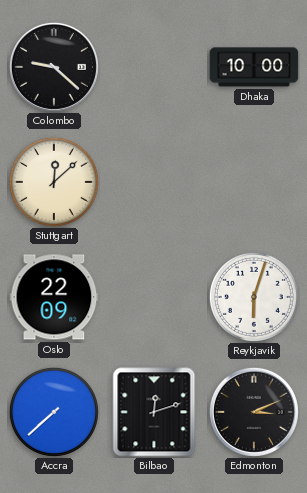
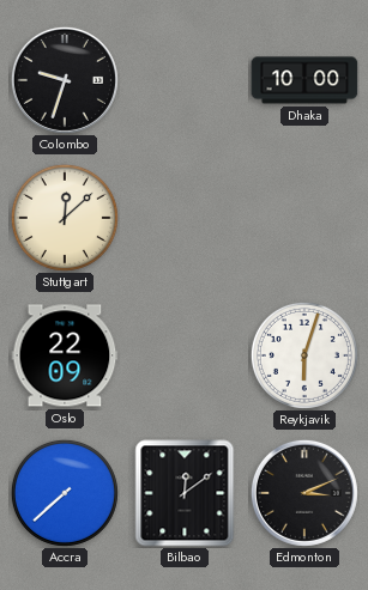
Colombo: 9:22 -> 9:33 (65, 80)
Bilbao: 12:12 -> 12:09 (185, 493)
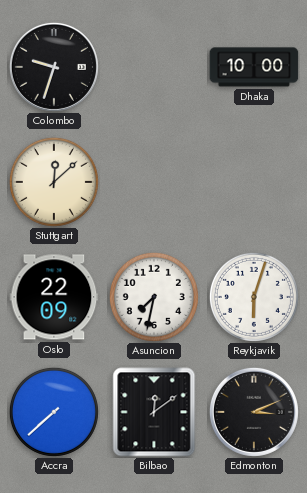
Asuncion: none -> 7:32 (154, 297)
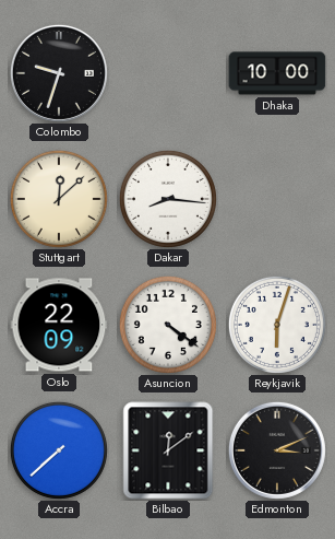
Dakar: none -> 8:16 (168, 199)
Asuncion: 7:32 -> 4:21 (168, 325)
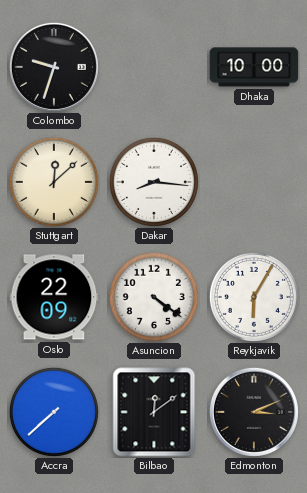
Reykjavik: 6:03 -> 6:05 (254, 297)
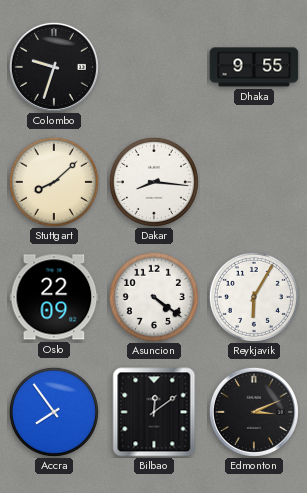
Dhaka: 10:00 -> 9:55 (254, 67)
Stuttgart: 12:08 -> 8:08 (54, 182)
Accra: 7:38 -> 7:54 (54, 412)
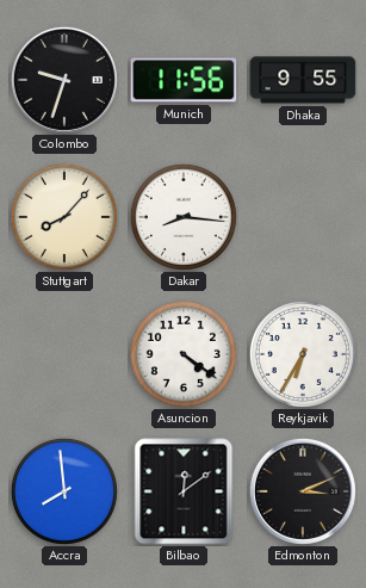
Munich: none -> 11:56 (184, 80)
Stuttgart: 8:08 -> 8:07 (64, 217)
Oslo: 22:09 -> none (54, 297)
Reykjavik: 6:05 -> 6:35 (303, 354)
Accra: 7:54 -> 7:59 (64, 491)
